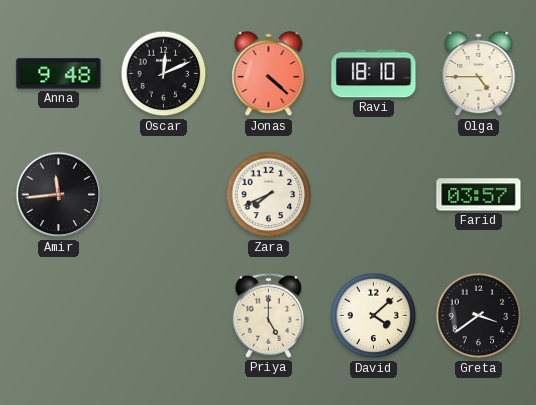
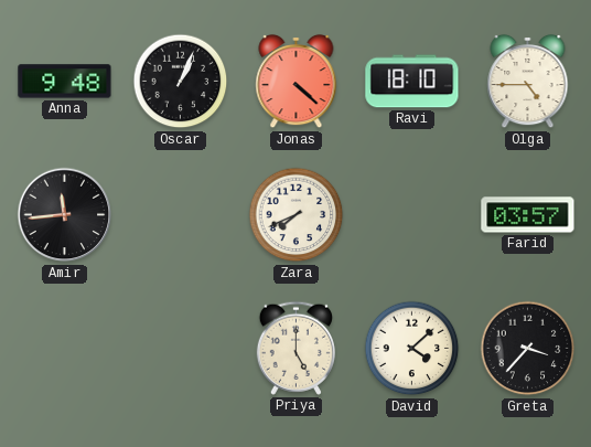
Oscar: 12:11 -> 1:04 (181, 82)
Greta: 3:39 -> 3:37 (528, 349)
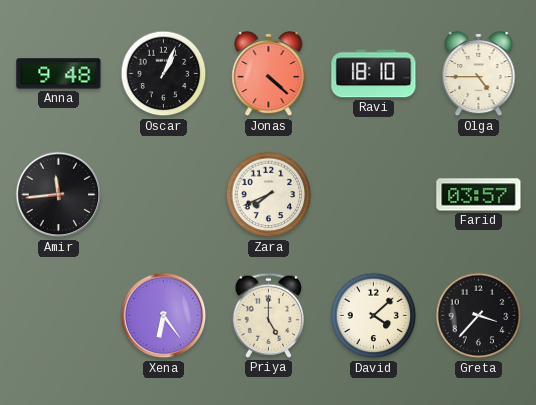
Xena: none -> 6:24 (164, 316)
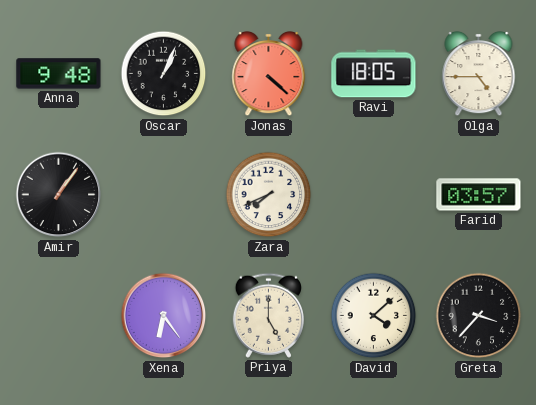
Ravi: 18:10 -> 18:05 (374, 74)
Amir: 11:44 -> 1:06 (59, 195)
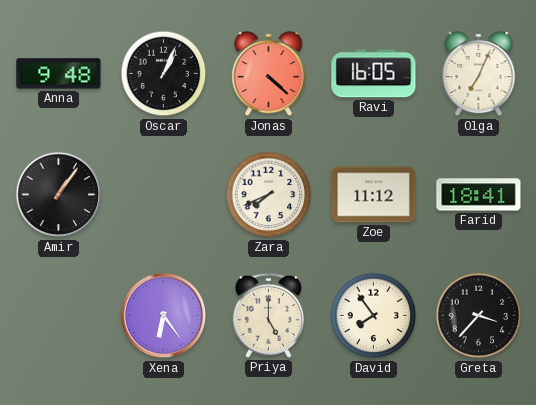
Ravi: 18:05 -> 16:05 (374, 74)
Olga: 4:45 -> 7:04 (479, 74)
Zoe: none -> 11:12 (374, 195)
Farid: 03:57 -> 18:41 (479, 195)
David: 4:08 -> 7:54 (374, 316)
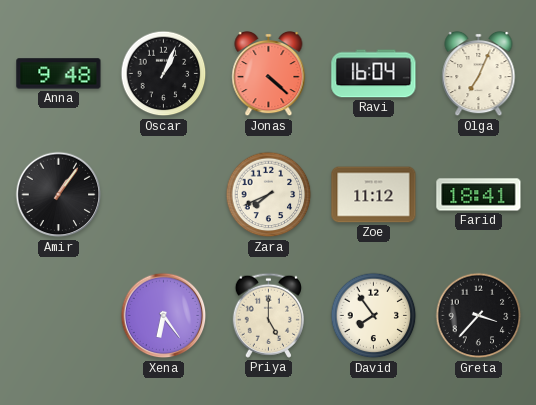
Ravi: 16:05 -> 16:04 (374, 74)
